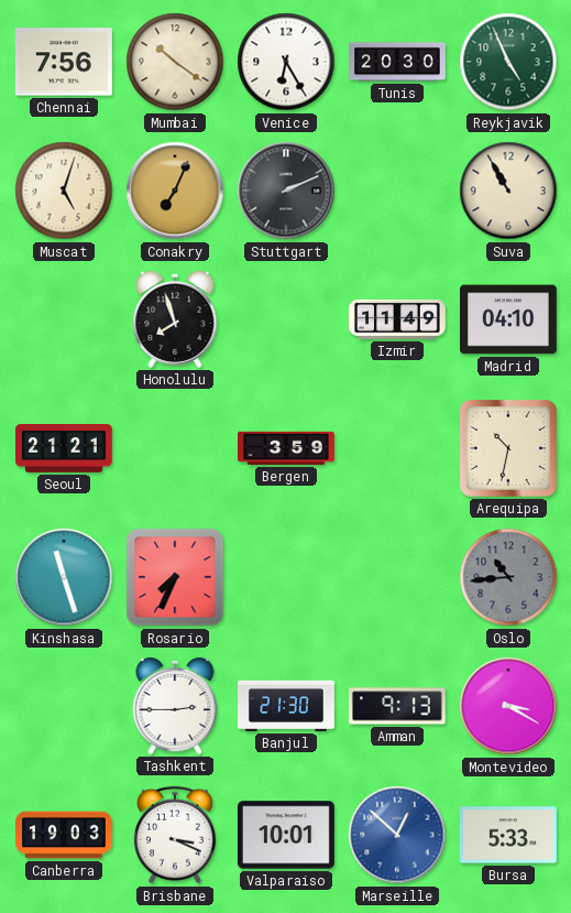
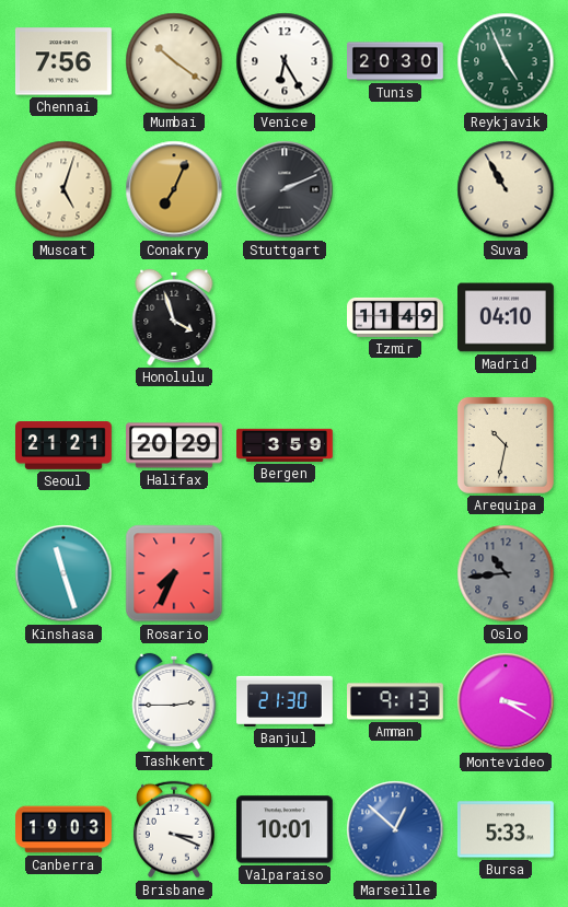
Honolulu: 7:57 -> 3:57 (174, 317)
Halifax: none -> 20:29 (175, 445)
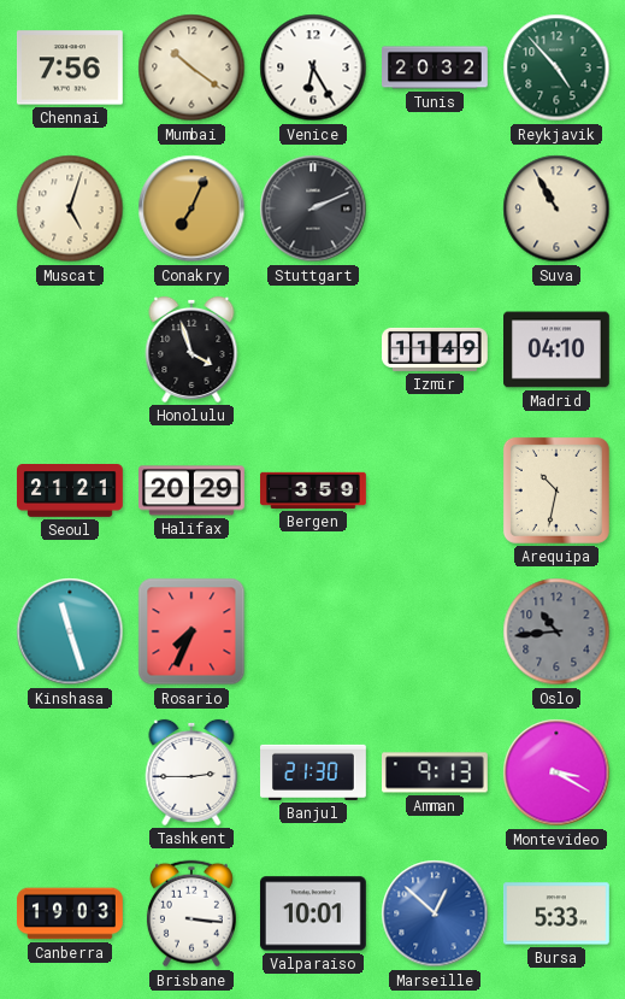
Tunis: 20:30 -> 20:32 (436, 67)
Reykjavik: 4:56 -> 4:53 (556, 67)
Brisbane: 3:19 -> 3:16 (191, 913)
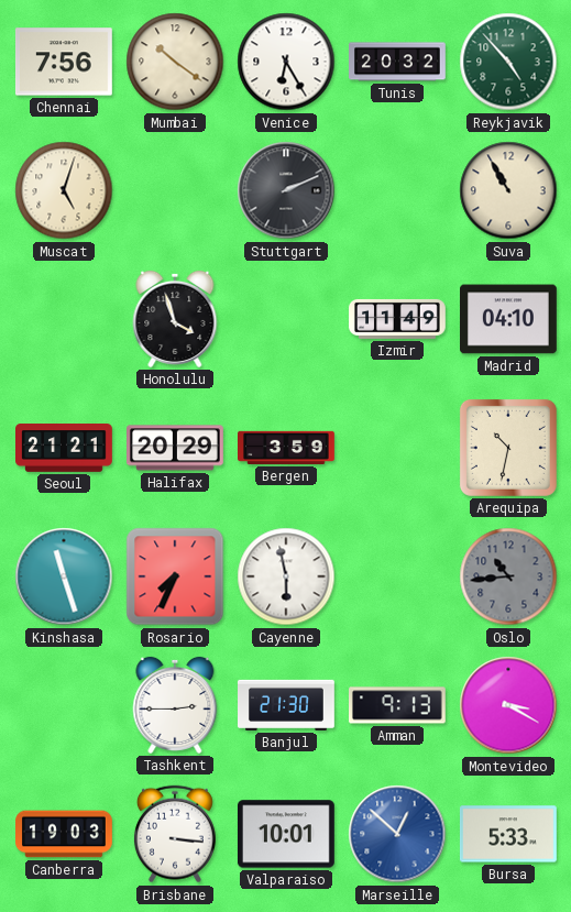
Conakry: 7:04 -> none (191, 208)
Cayenne: none -> 5:58 (286, 576)
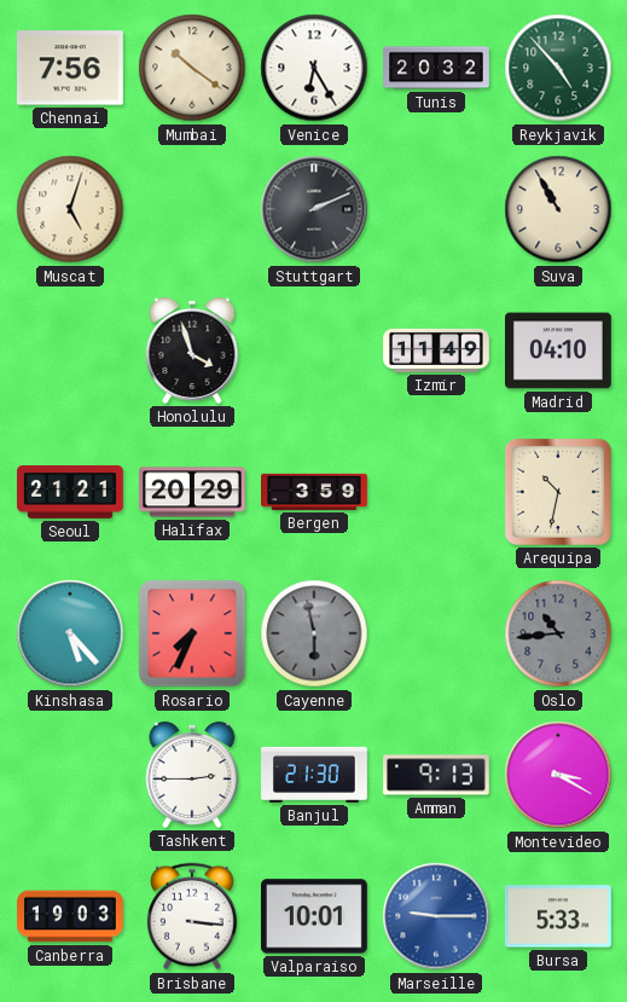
Kinshasa: 11:27 -> 5:23 (70, 633)
Cayenne dial: white -> grey (314, 633)
Marseille: 12:52 -> 9:15 (436, 916)
